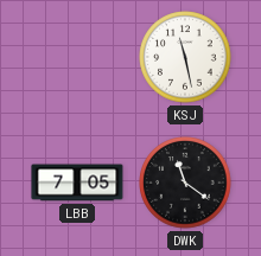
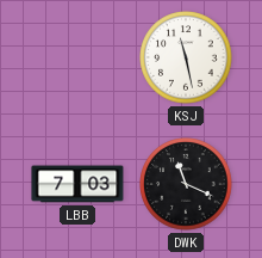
LBB: 7:05 -> 7:03 (77, 184)
DWK: 11:21 -> 11:19 (186, 184)
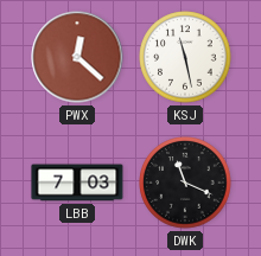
PWX: none -> 12:22 (77, 57)
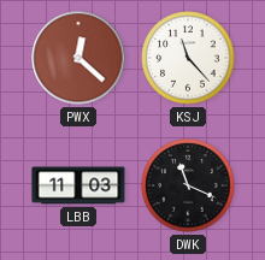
KSJ: 11:28 -> 11:23 (188, 58)
LBB: 7:03 -> 11:03 (78, 185)
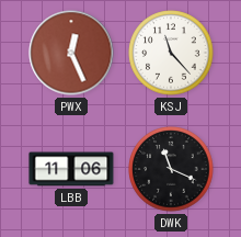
PWX: 12:22 -> 12:26 (71, 53)
LBB: 11:03 -> 11:06 (71, 169)
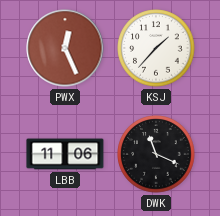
KSJ: 11:23 -> 1:37 (156, 48)
